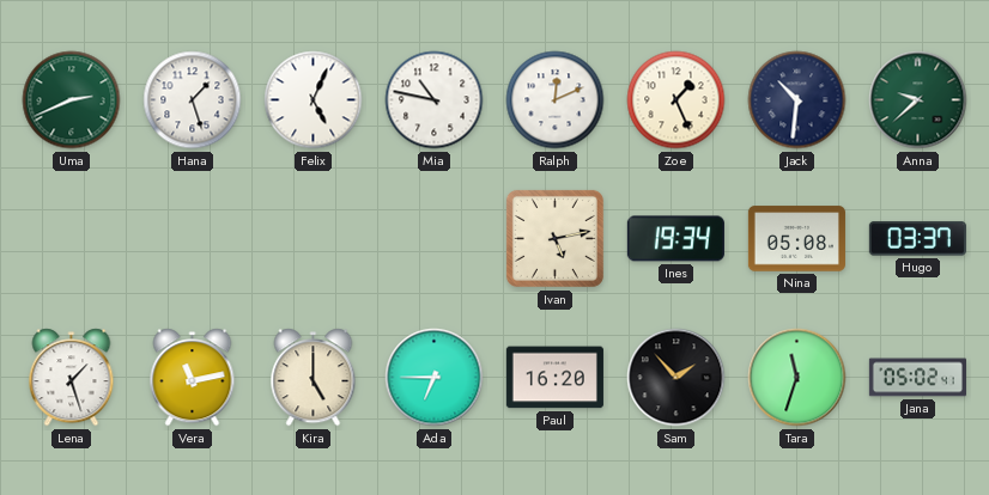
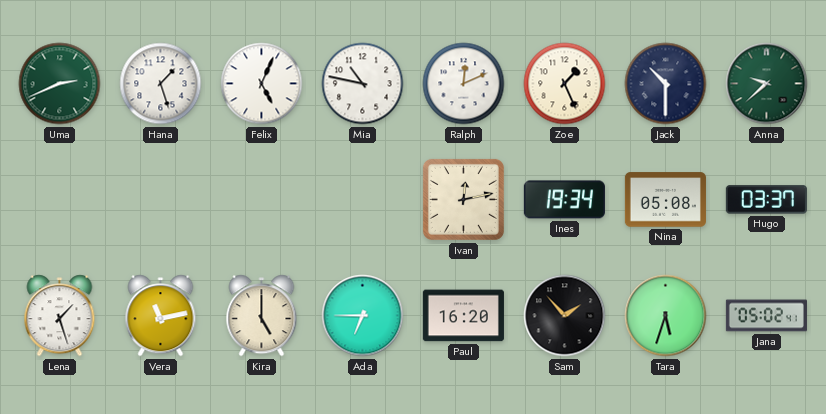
Jack: 10:31 -> 10:30 (666, 84)
Ivan: 5:13 -> 12:13 (463, 199)
Tara: 11:33 -> 5:33 (666, 316)
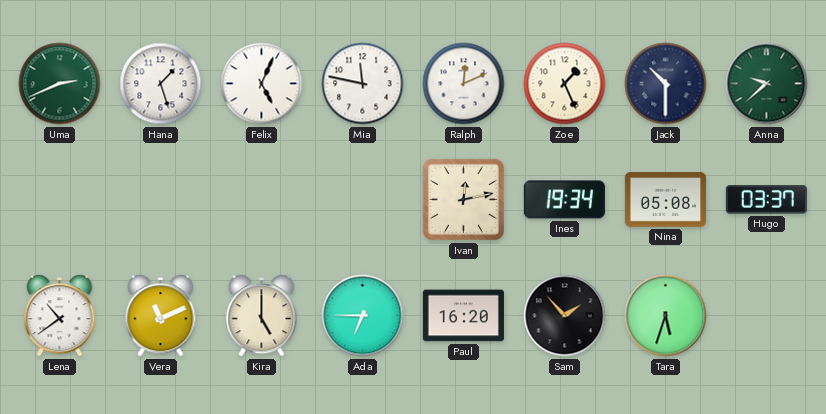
Mia: 10:47 -> 11:47 (363, 84)
Lena: 1:27 -> 10:39 (60, 316)
Vera: 11:13 -> 11:11 (161, 316)
Jana: 05:02 -> none (766, 316)
